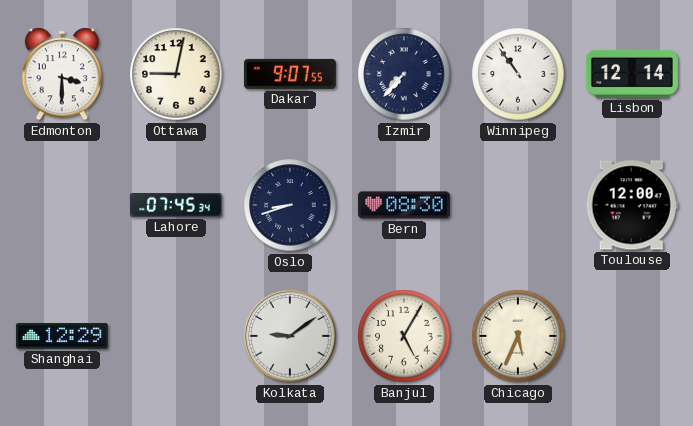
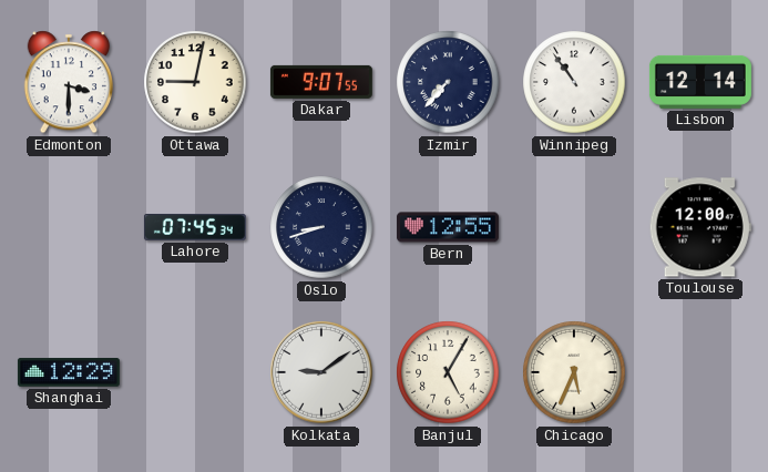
Bern: 08:30 -> 12:55 (448, 227)
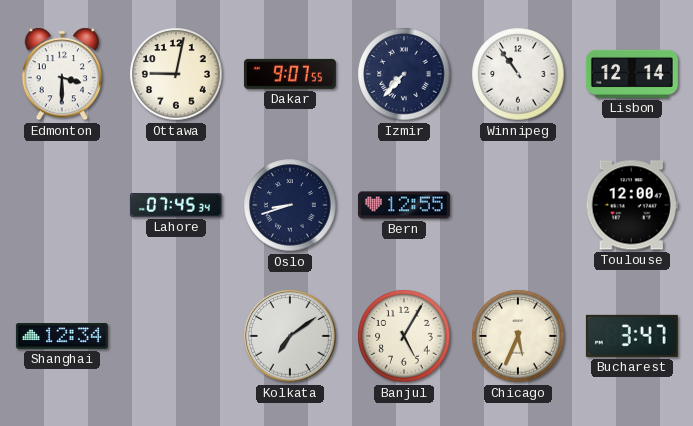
Shanghai: 12:29 -> 12:34 (62, 336)
Kolkata: 9:09 -> 7:09 (290, 336)
Bucharest: none -> 3:47 (632, 336)
